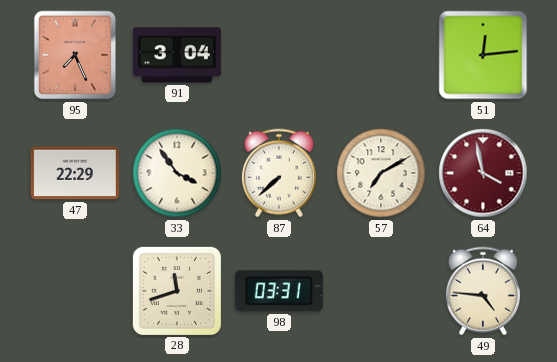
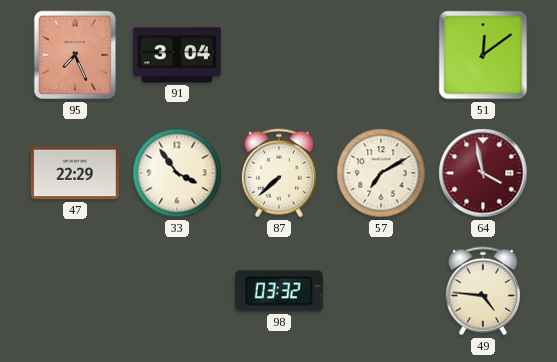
51: 12:14 -> 12:09 (483, 55)
28: 11:42 -> none (177, 291)
98: 03:31 -> 03:32 (279, 291)
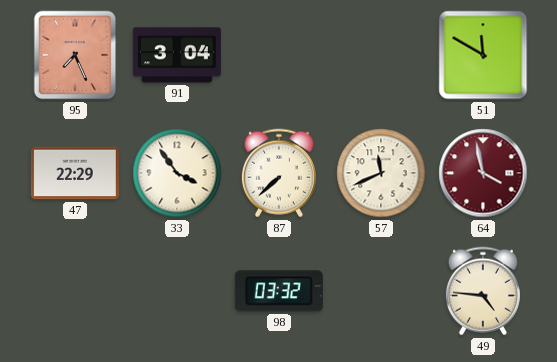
51: 12:09 -> 11:50 (483, 55)
57: 7:10 -> 11:41 (381, 173)
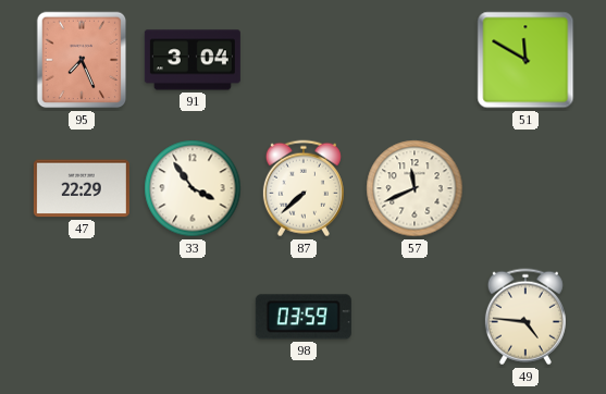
64: 3:58 -> none (483, 173)
98: 03:32 -> 03:59 (304, 317)
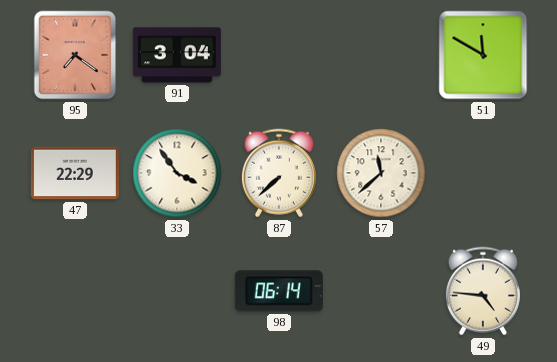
95: 7:26 -> 7:21 (75, 55)
57: 11:41 -> 11:38 (381, 173)
98: 03:59 -> 06:14 (279, 291)
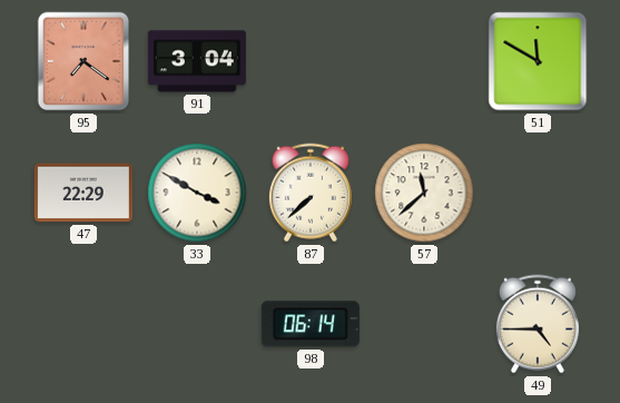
33: 3:54 -> 3:50 (197, 193)
49: 4:46 -> 4:45 (538, 324)
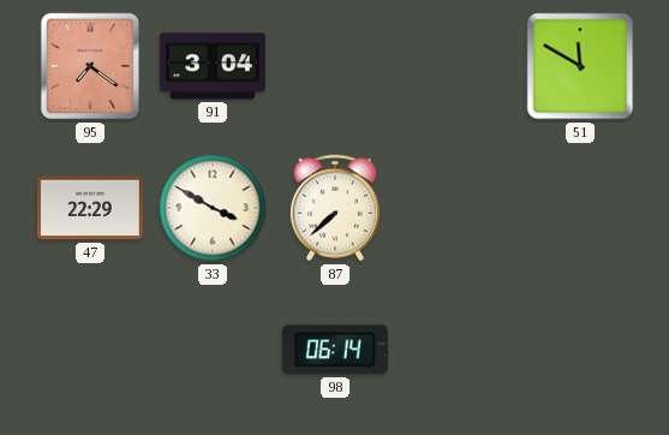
57: 11:38 -> none (424, 193)
49: 4:45 -> none (538, 324)
